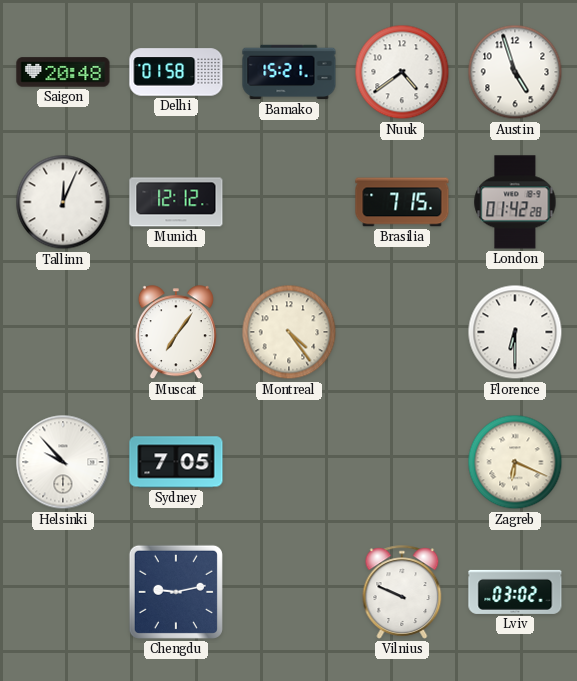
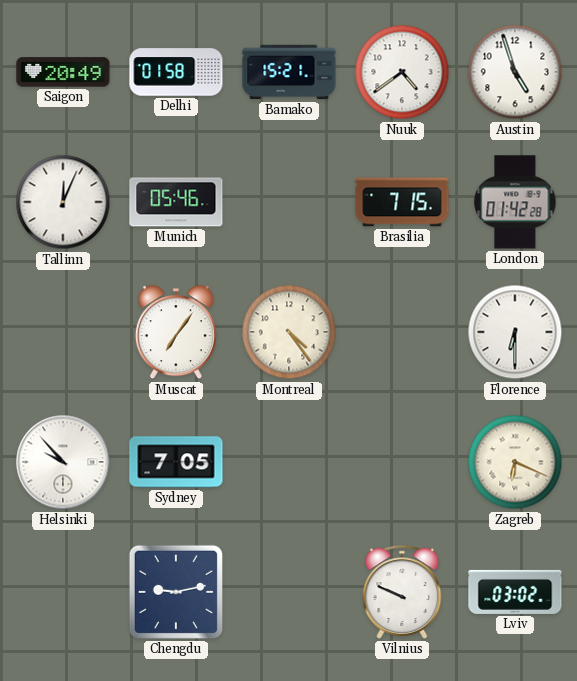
Saigon: 20:48 -> 20:49 (63, 72)
Munich: 12:12 -> 05:46 (176, 202)
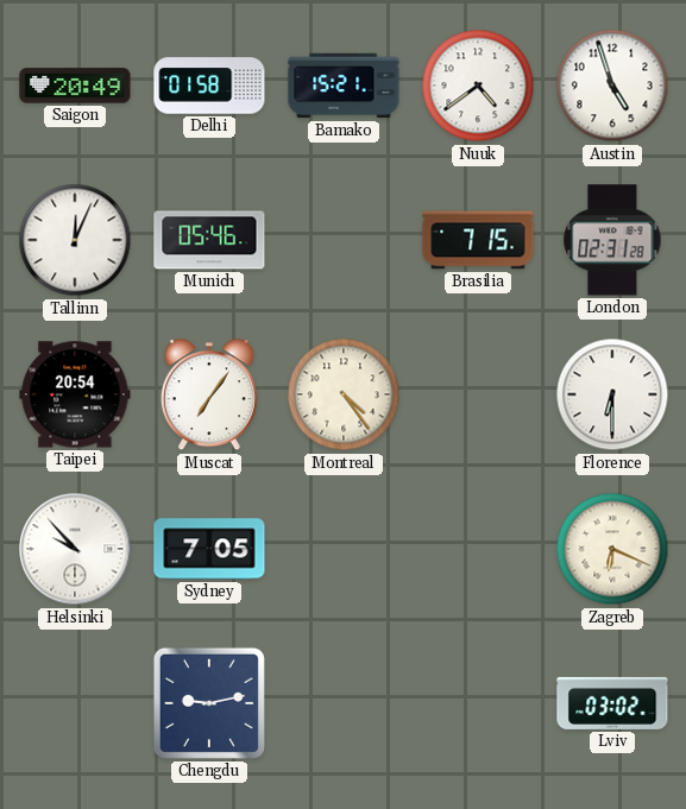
London: 01:42 -> 02:31 (612, 240)
Taipei: none -> 20:54 (75, 394)
Vilnius: 9:49 -> none (402, 592)
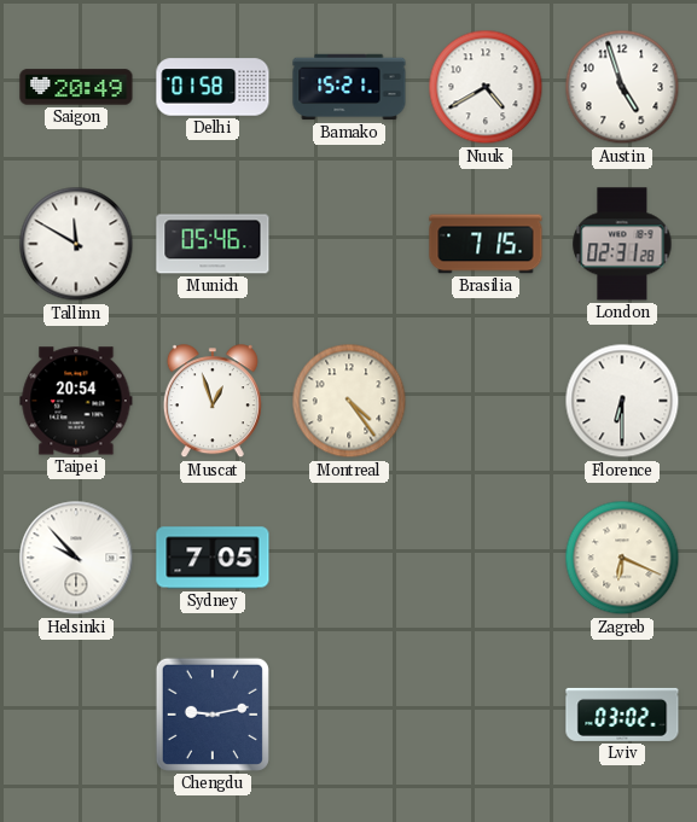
Nuuk: 4:39 -> 4:40 (486, 87)
Tallinn: 12:04 -> 11:50 (76, 244)
Muscat: 7:06 -> 12:57 (213, 402)
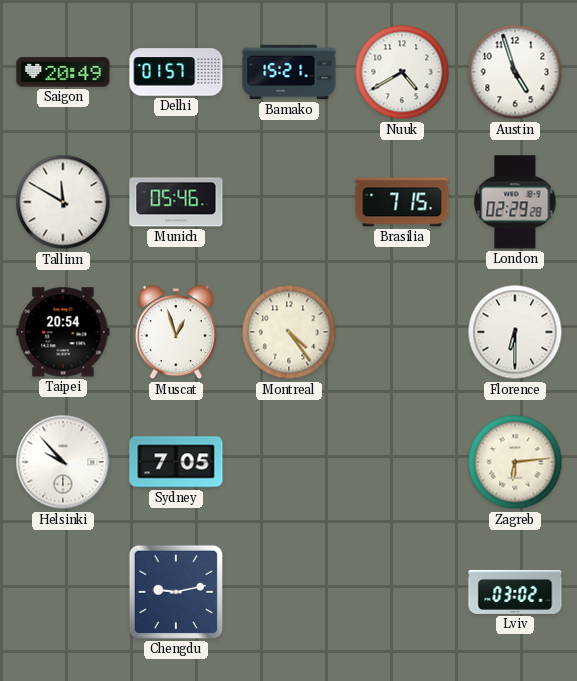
Delhi: 01:58 -> 01:57 (176, 72)
London: 02:31 -> 02:29 (515, 202)
Zagreb: 6:19 -> 6:14 (515, 462)
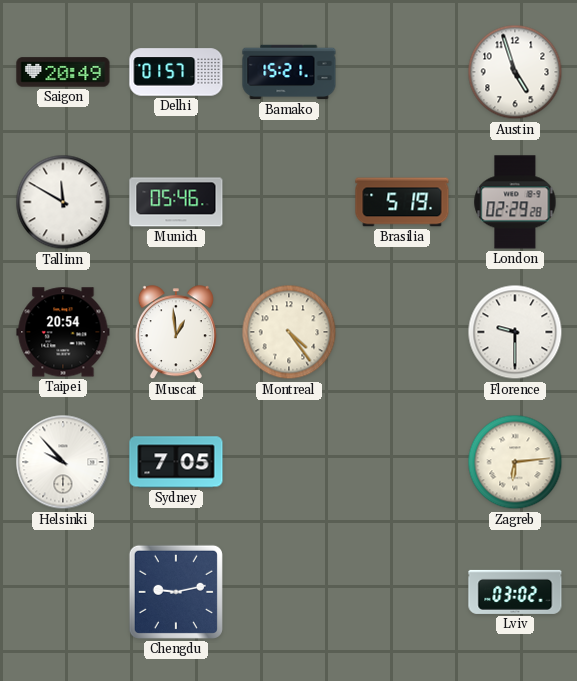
Nuuk: 4:40 -> none (402, 72)
Brasilia: 7:15 -> 5:19 (402, 202)
Muscat: 12:57 -> 12:59 (176, 333)
Florence: 6:30 -> 9:30 (515, 332)
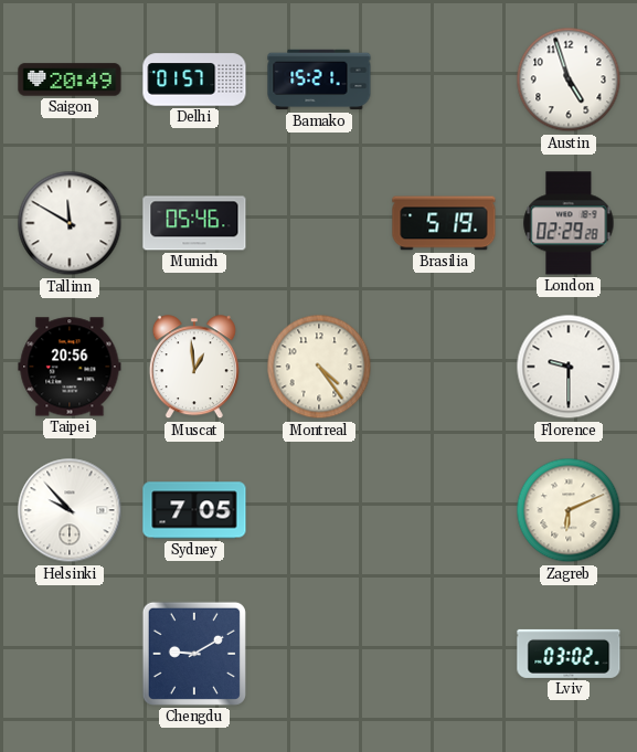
Taipei: 20:54 -> 20:56 (70, 367)
Zagreb: 6:14 -> 6:11 (569, 510)
Chengdu: 9:13 -> 9:10 (194, 654)
